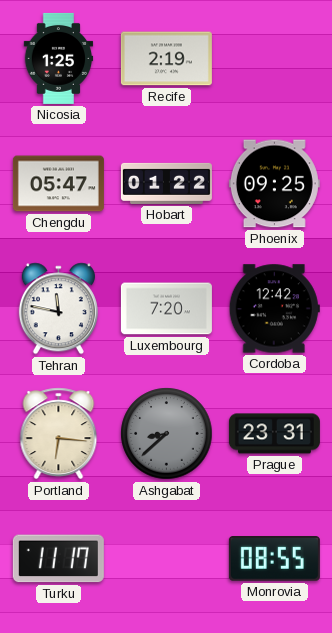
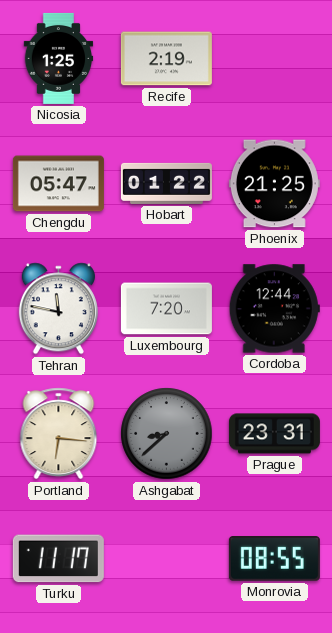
Phoenix: 09:25 -> 21:25 (274, 184)
Cordoba: 12:42 -> 12:44 (274, 309)
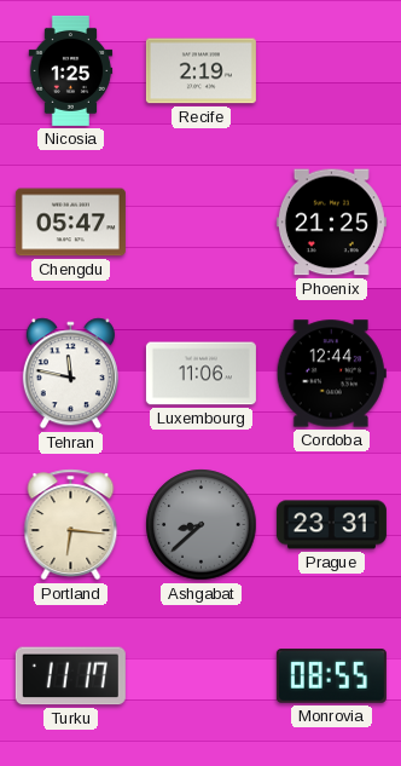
Hobart: 01:22 -> none (166, 183)
Luxembourg: 7:20 -> 11:06 (200, 374)
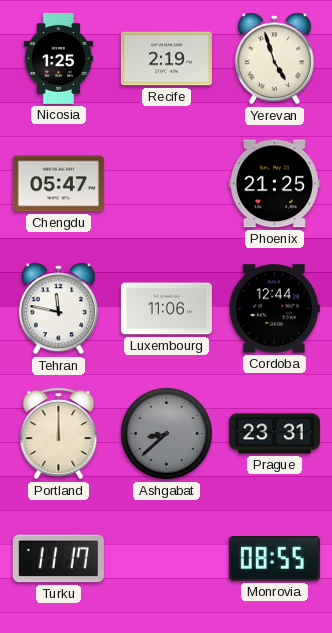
Yerevan: none -> 4:57 (274, 59)
Portland: 6:16 -> 12:00 (59, 434)
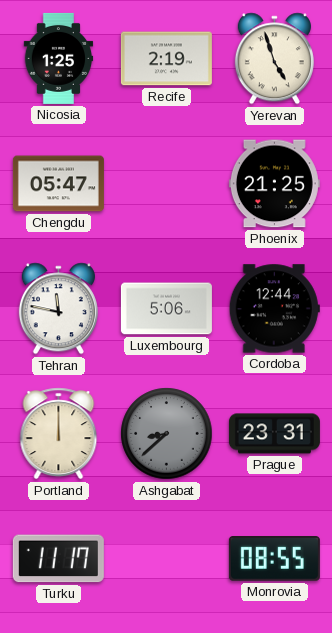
Luxembourg: 11:06 -> 5:06 (166, 309)
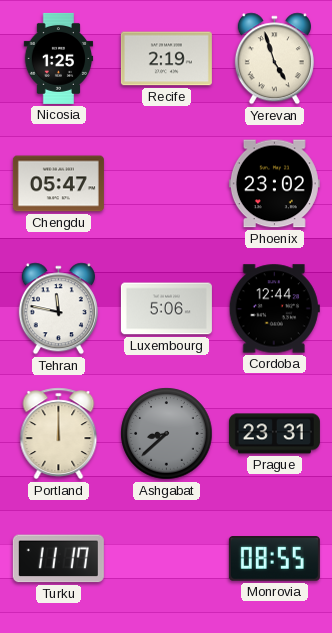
Phoenix: 21:25 -> 23:02 (274, 184)
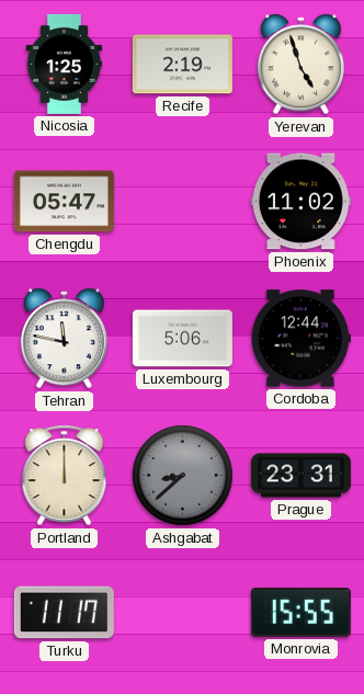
Phoenix: 23:02 -> 11:02 (300, 202)
Monrovia: 08:55 -> 15:55 (300, 613)
